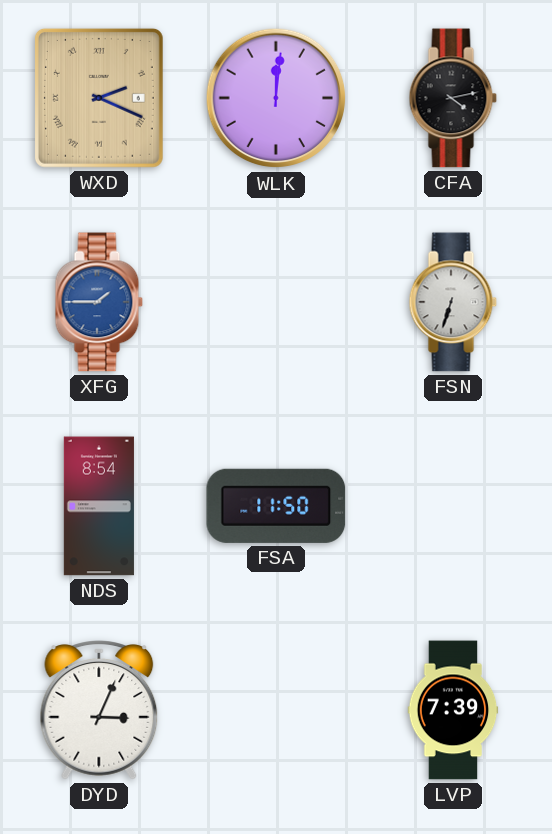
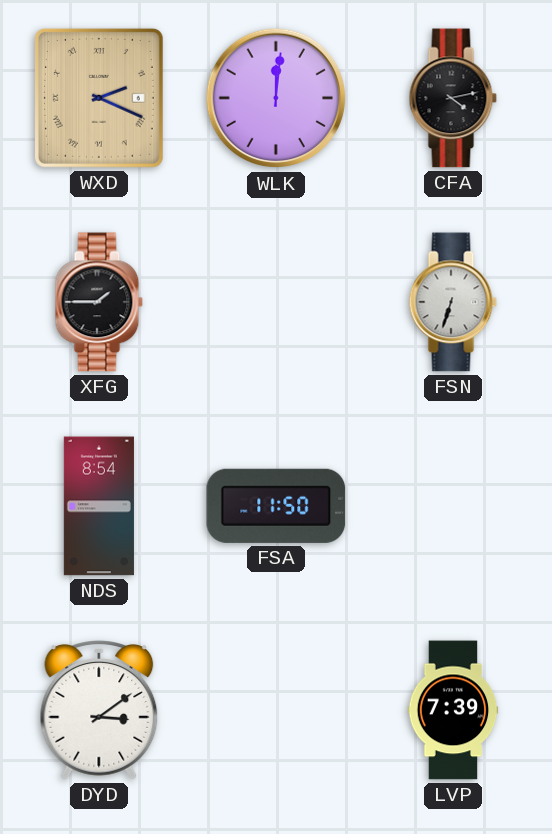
XFG dial: blue -> black (99, 302)
DYD: 3:04 -> 3:09 (99, 710)
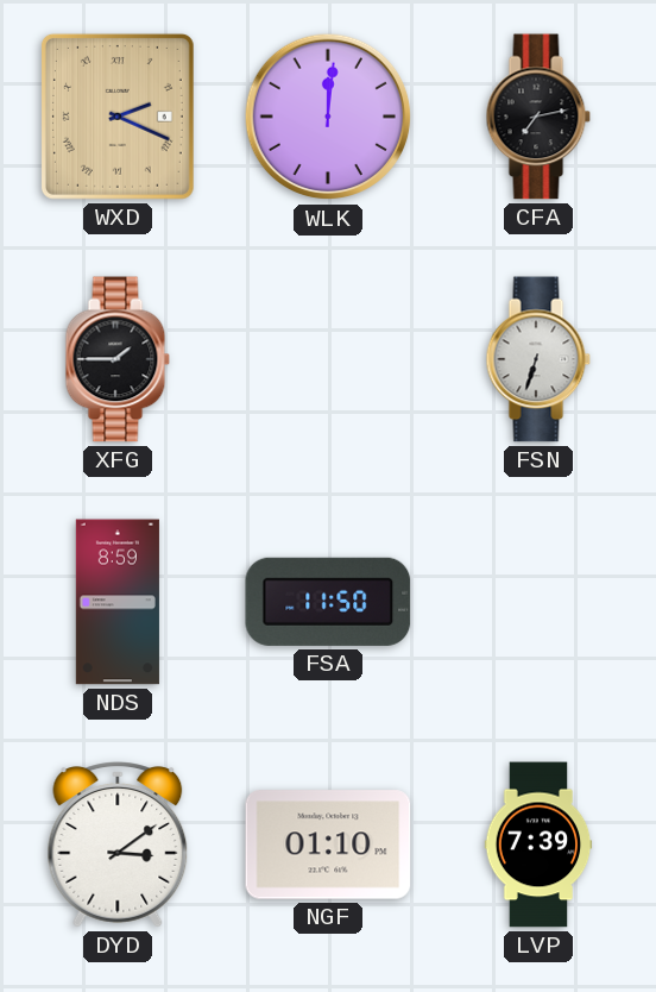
CFA: 4:13 -> 7:13 (538, 117)
NDS: 8:54 -> 8:59 (118, 602)
NGF: none -> 01:10 (328, 845)
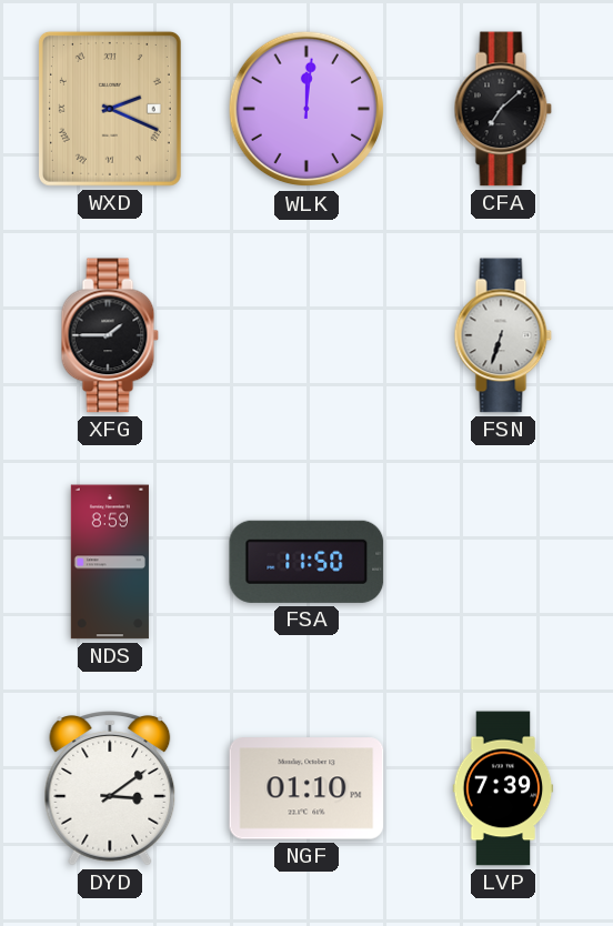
CFA: 7:13 -> 7:08 (503, 109)
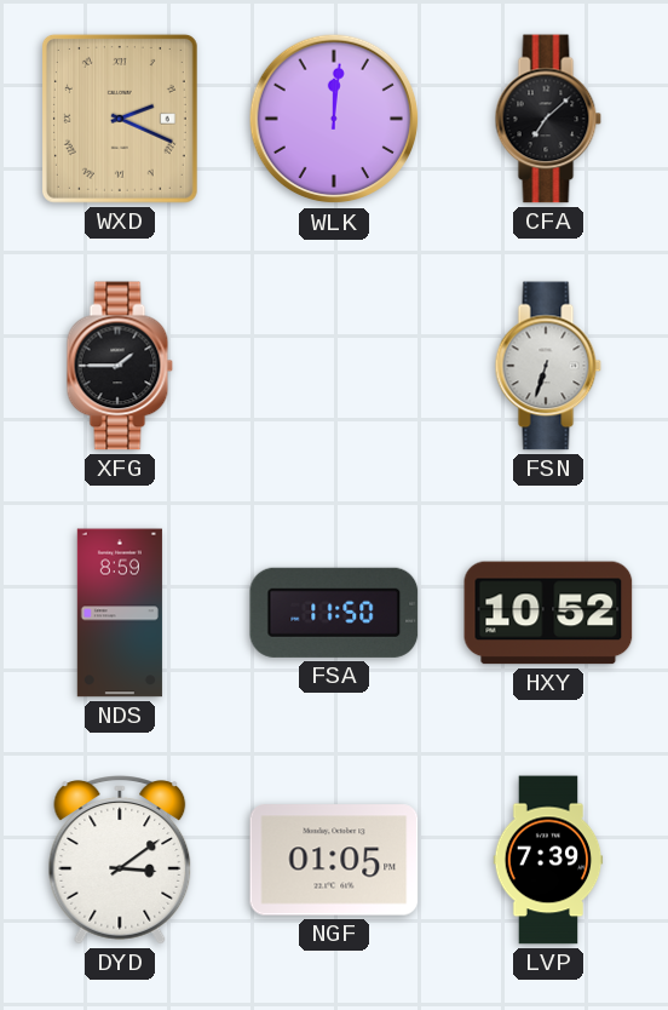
HXY: none -> 10:52 (548, 613)
NGF: 01:10 -> 01:05 (334, 860)
